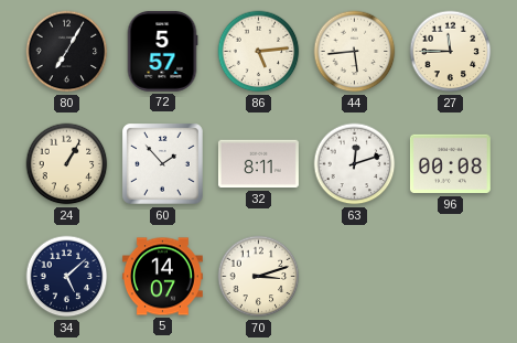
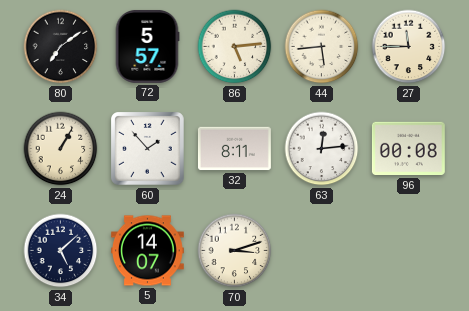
80: 7:05 -> 7:09 (61, 47)
63: 12:12 -> 12:14 (322, 149)
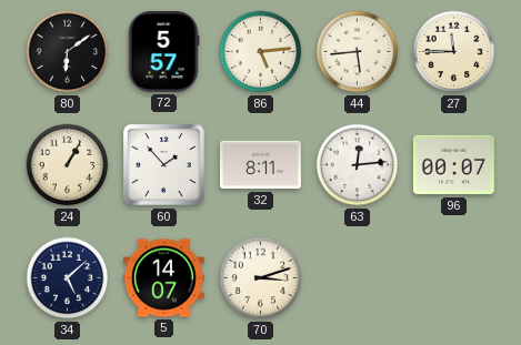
80: 7:09 -> 6:09 (68, 52)
96: 00:08 -> 00:07 (453, 165)
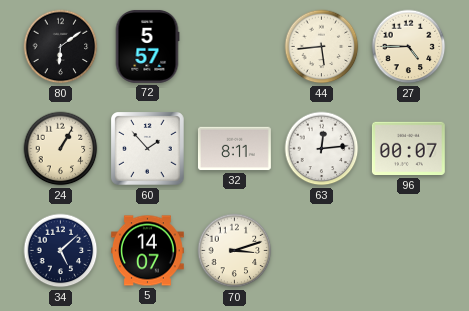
86: 5:14 -> none (261, 52)
27: 11:45 -> 4:45 (409, 47)
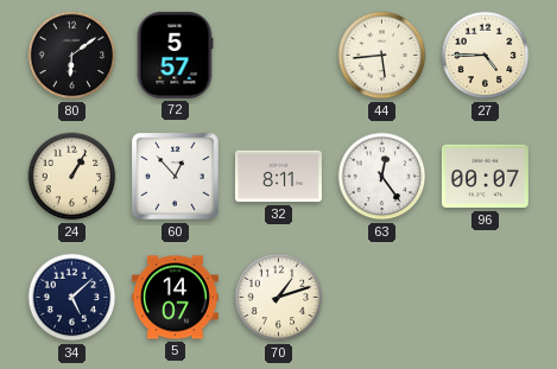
60: 1:53 -> 12:53 (176, 177)
63: 12:14 -> 12:24 (382, 177)
70: 3:12 -> 1:12 (279, 298)
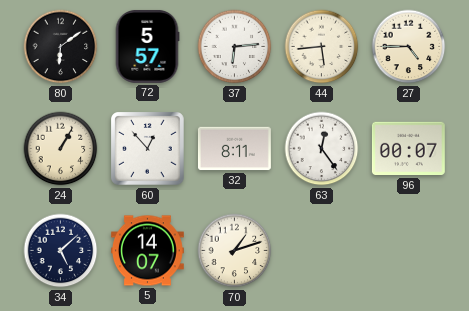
37: none -> 6:14 (235, 47)
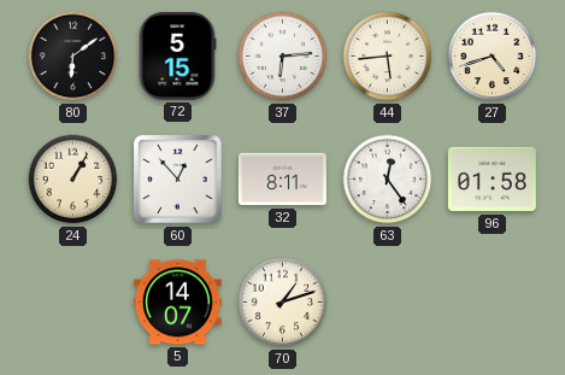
72: 5:57 -> 5:15 (177, 55)
27: 4:45 -> 4:42 (493, 57)
96: 00:07 -> 01:58 (492, 180)
34: 5:08 -> none (61, 251)
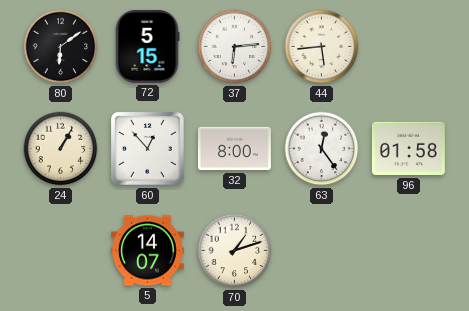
27: 4:42 -> none (493, 57)
32: 8:11 -> 8:00 (234, 149)
